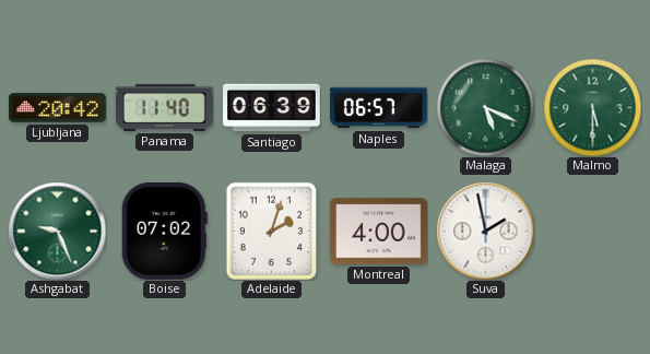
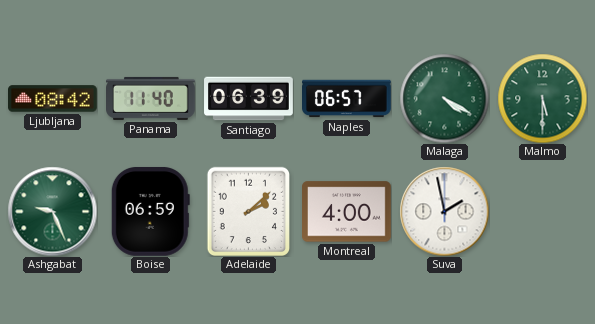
Ljubljana: 20:42 -> 08:42 (53, 99)
Malaga: 5:19 -> 4:20 (444, 98)
Boise: 07:02 -> 06:59 (150, 211)
Adelaide: 2:03 -> 2:08 (248, 211)
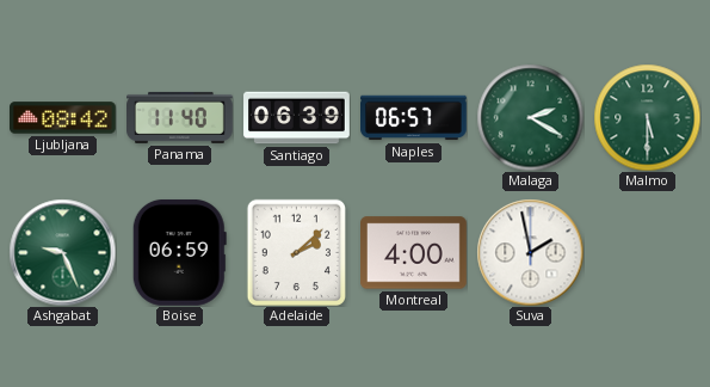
Malaga: 4:20 -> 2:20 (530, 117)
